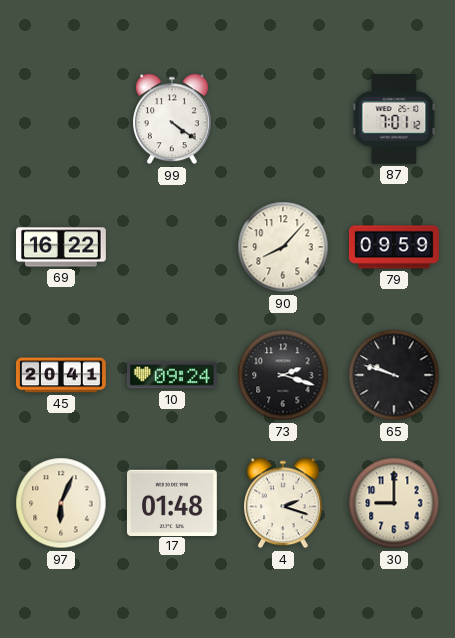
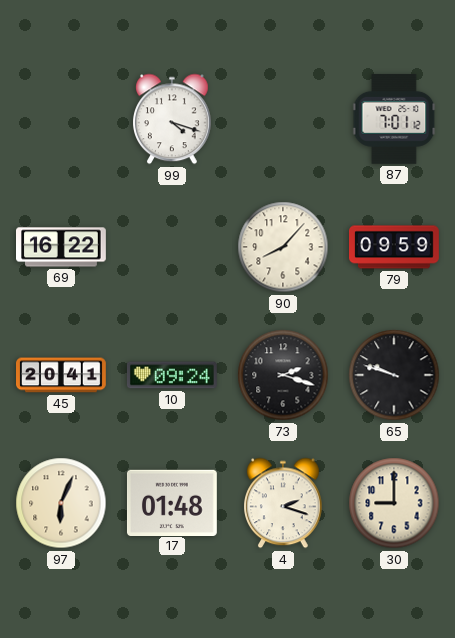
99: 4:21 -> 4:18 (173, 119)
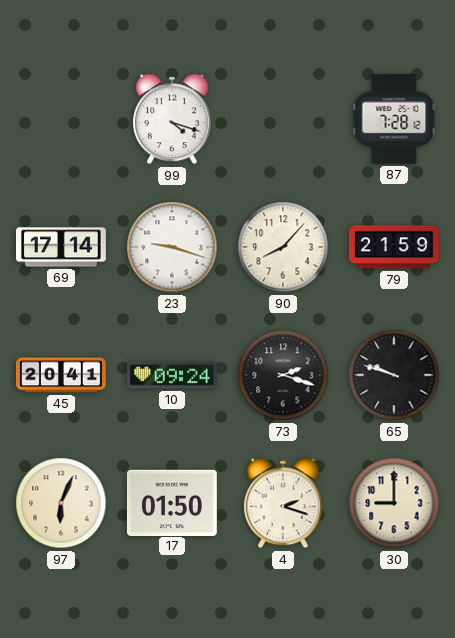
87: 7:01 -> 7:28 (394, 119)
69: 16:22 -> 17:14 (62, 247)
23: none -> 9:18 (172, 247)
79: 09:59 -> 21:59 (395, 247)
17: 01:48 -> 01:50 (172, 502)
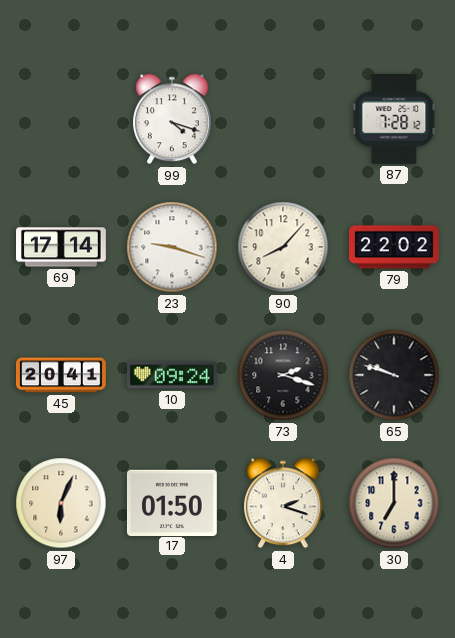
79: 21:59 -> 22:02 (395, 247)
30: 9:00 -> 7:00 (394, 503)
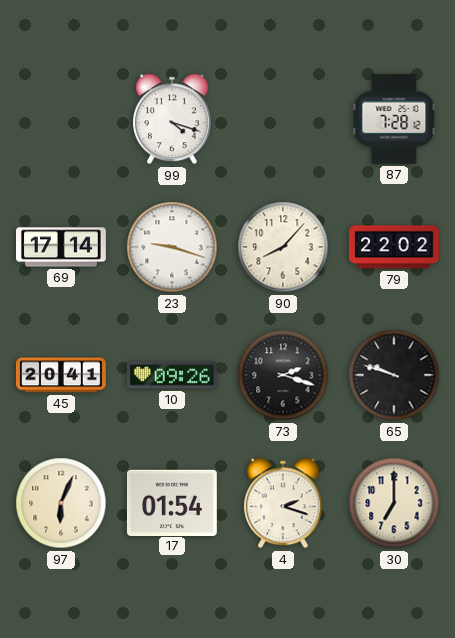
10: 09:24 -> 09:26 (172, 375)
17: 01:50 -> 01:54 (172, 502)
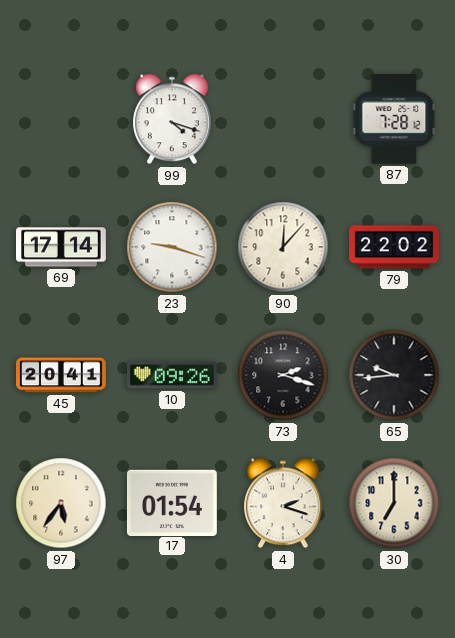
90: 8:07 -> 12:07 (283, 247)
65: 9:48 -> 9:44 (394, 375)
97: 6:04 -> 5:36 (61, 503)
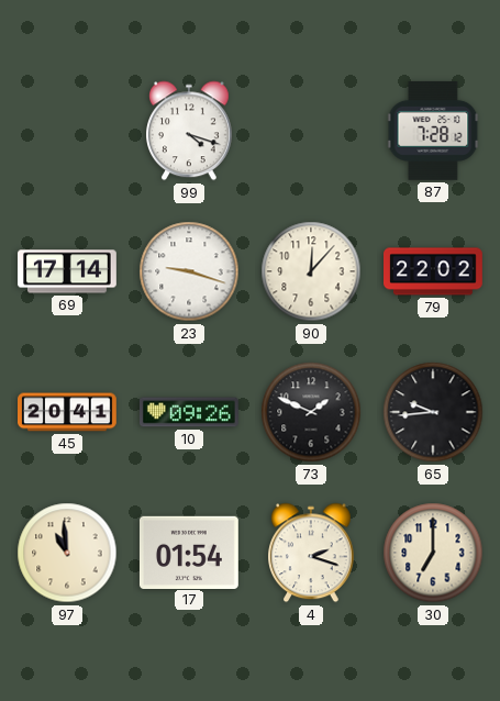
73: 2:18 -> 1:49 (311, 412)
97: 5:36 -> 10:59 (67, 553)
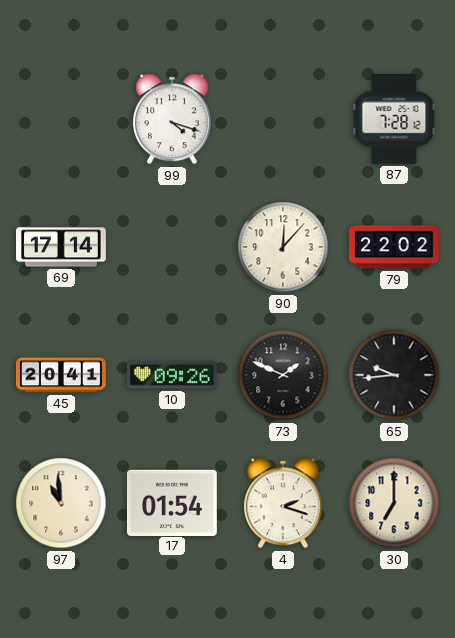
23: 9:18 -> none (189, 271)
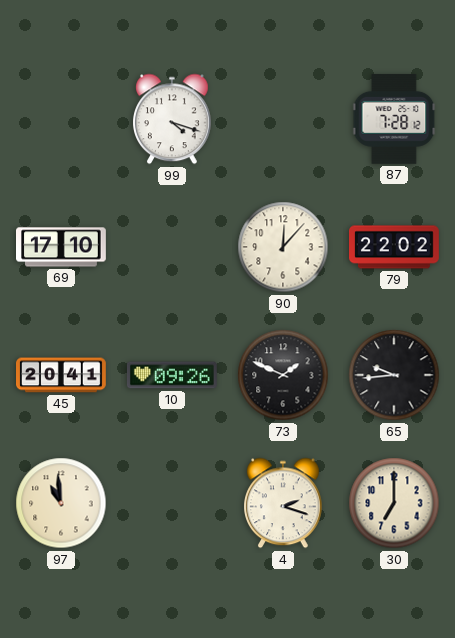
69: 17:14 -> 17:10 (62, 247)
17: 01:54 -> none (172, 502)
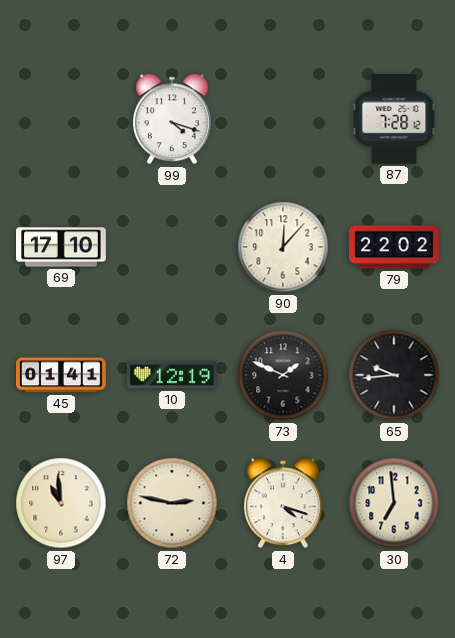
45: 20:41 -> 01:41 (62, 375)
10: 09:26 -> 12:19 (172, 375)
72: none -> 2:47 (172, 503)
4: 2:18 -> 4:18 (284, 503)
30: 7:00 -> 6:59 (394, 503)
